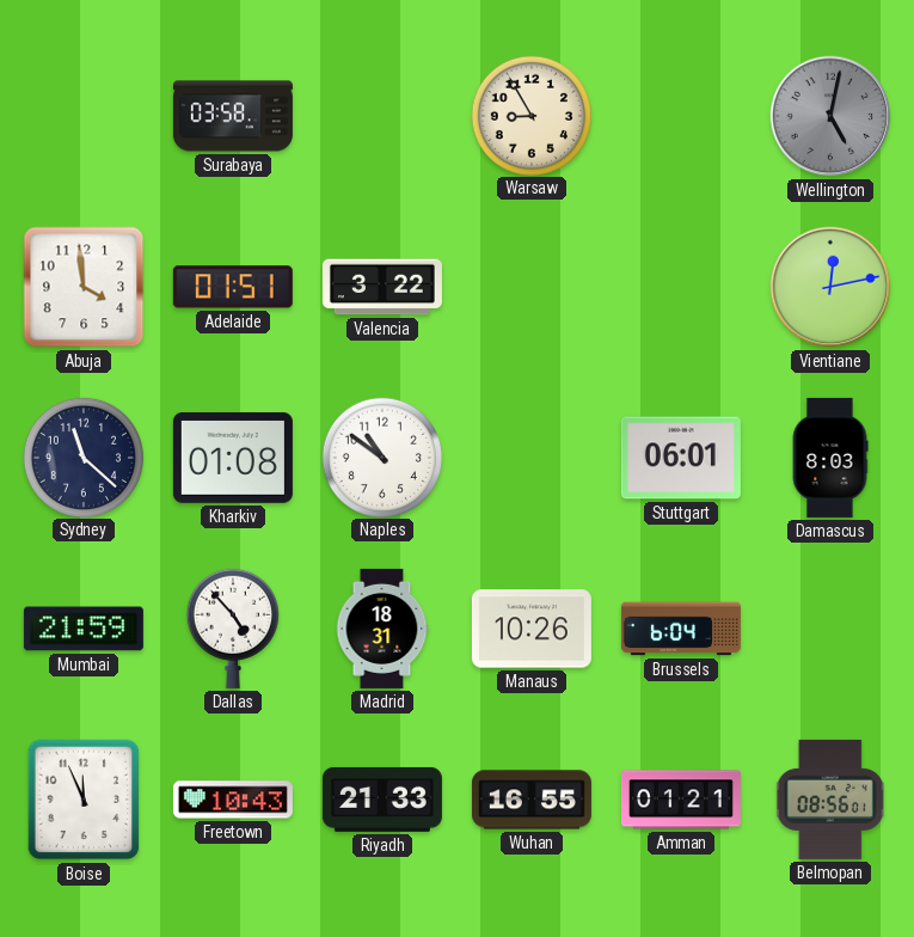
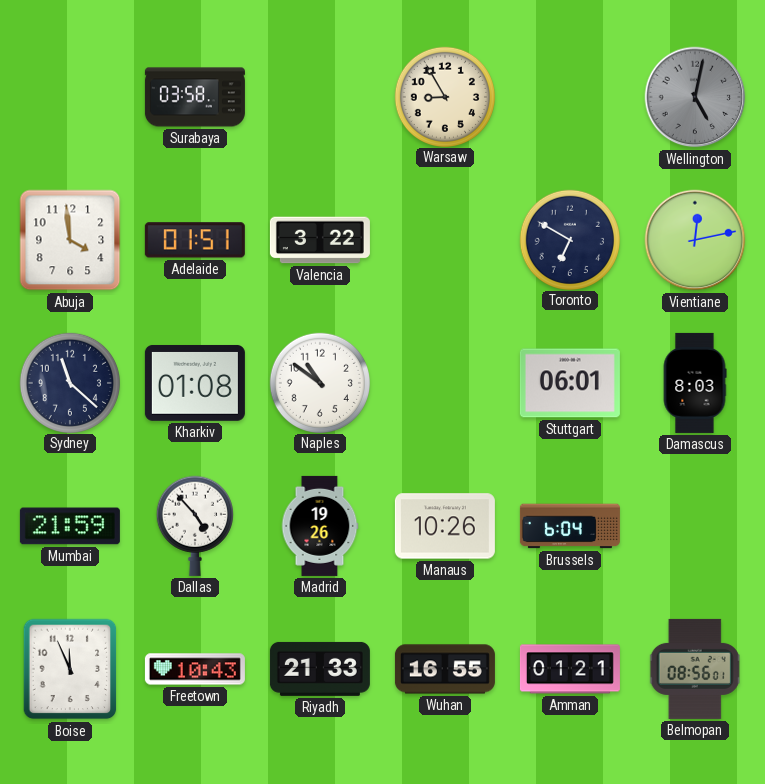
Toronto: none -> 6:50 (569, 239)
Madrid: 18:31 -> 19:26 (320, 526)
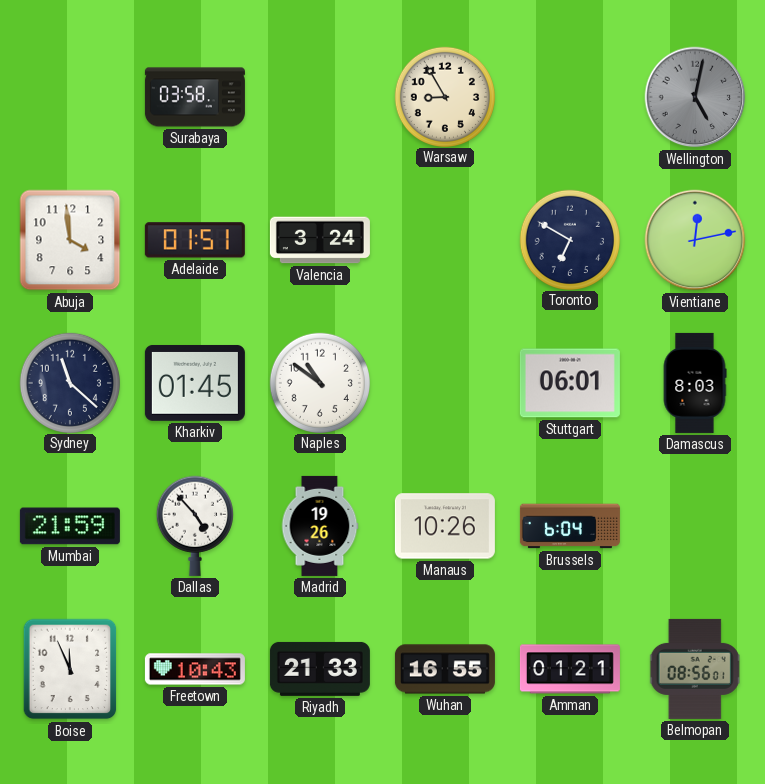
Valencia: 3:22 -> 3:24 (320, 240)
Kharkiv: 01:08 -> 01:45 (195, 383)
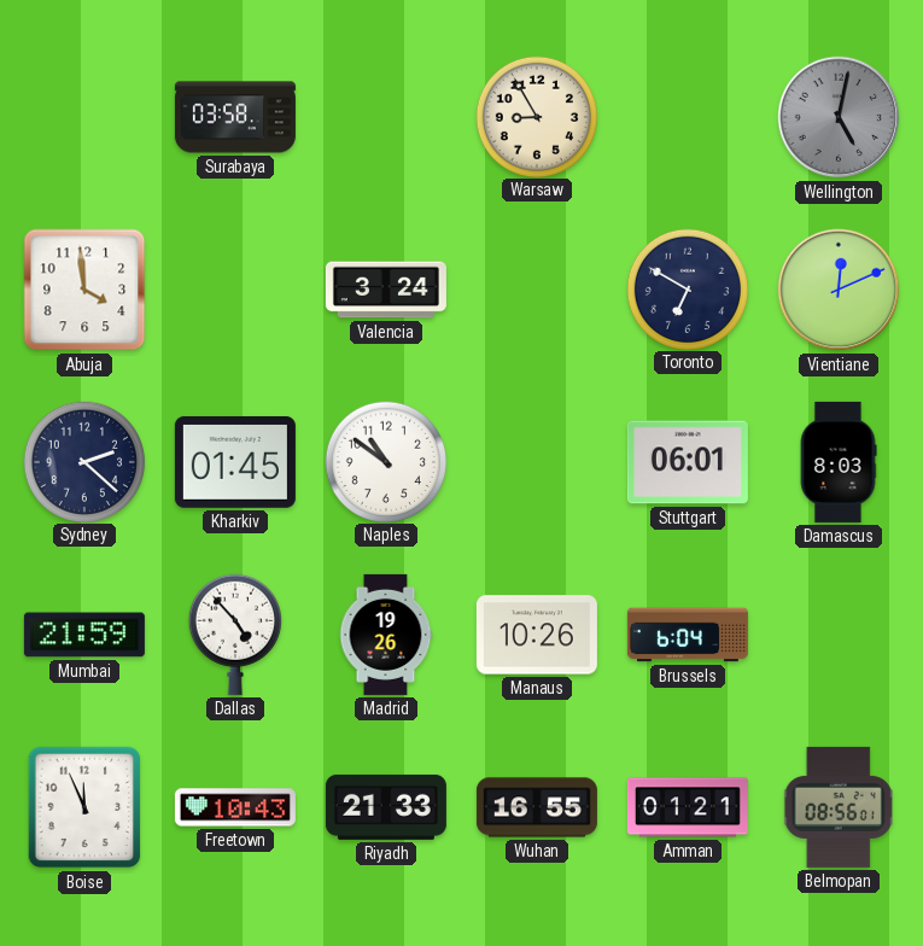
Adelaide: 01:51 -> none (195, 240)
Vientiane: 12:13 -> 12:11 (839, 290)
Sydney: 11:22 -> 2:22 (83, 461)
